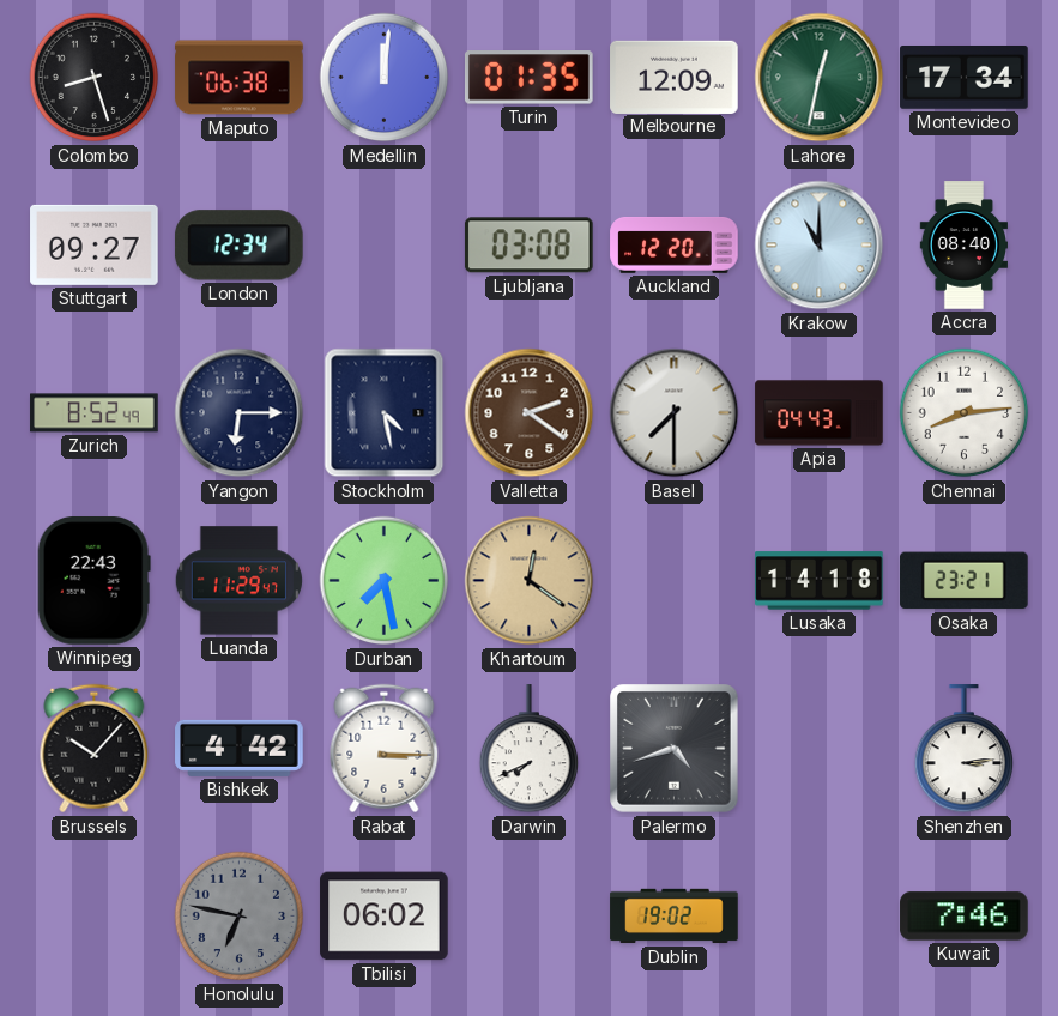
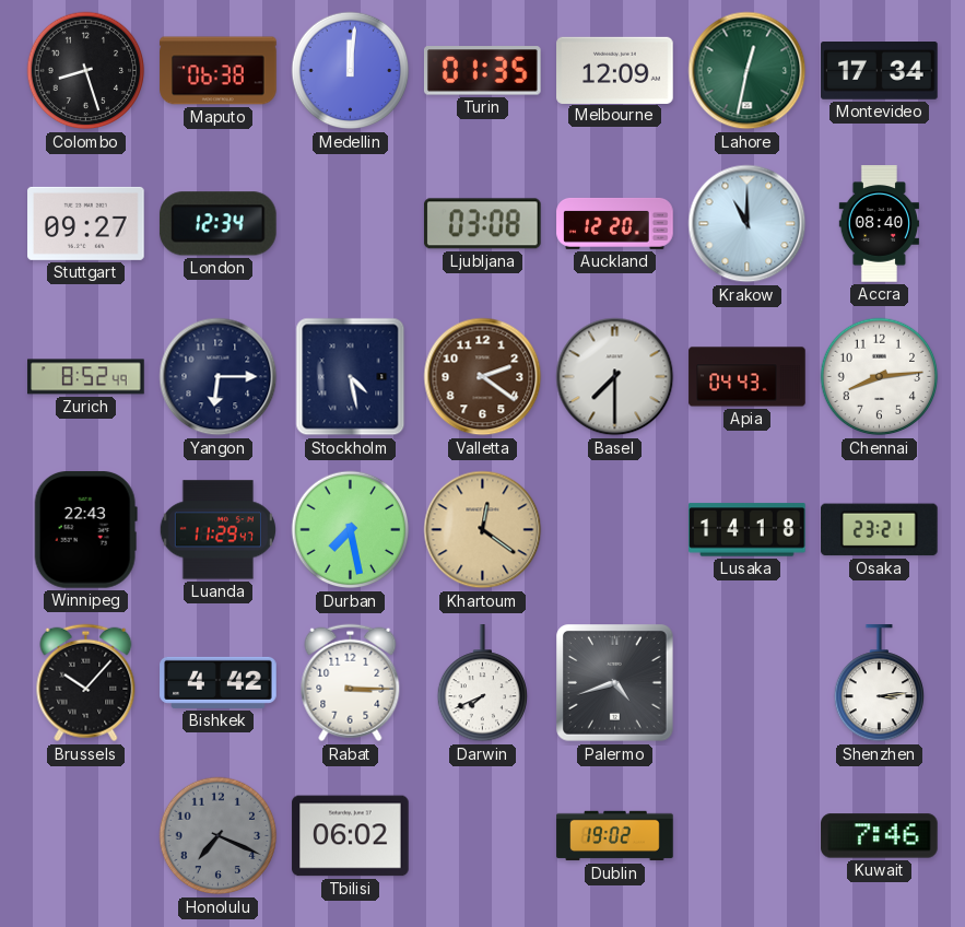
Honolulu: 6:47 -> 7:19 (219, 836)
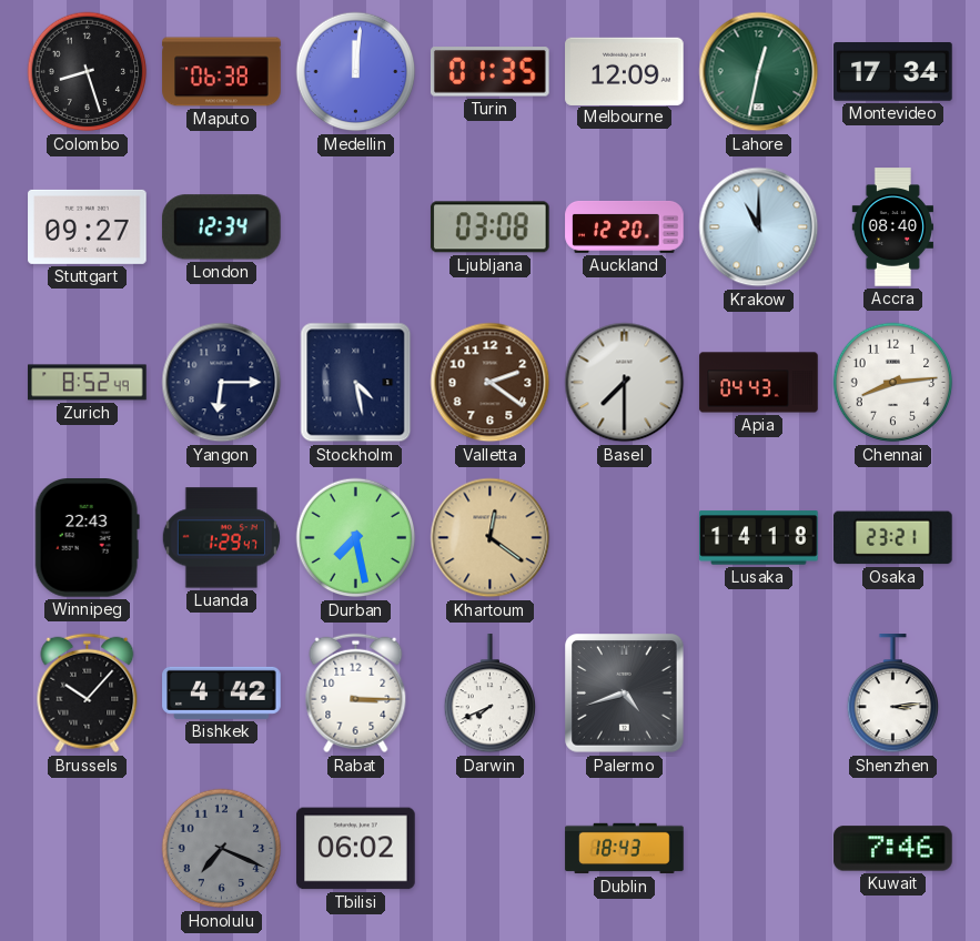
Luanda: 11:29 -> 1:29 (221, 538)
Dublin: 19:02 -> 18:43 (625, 849)
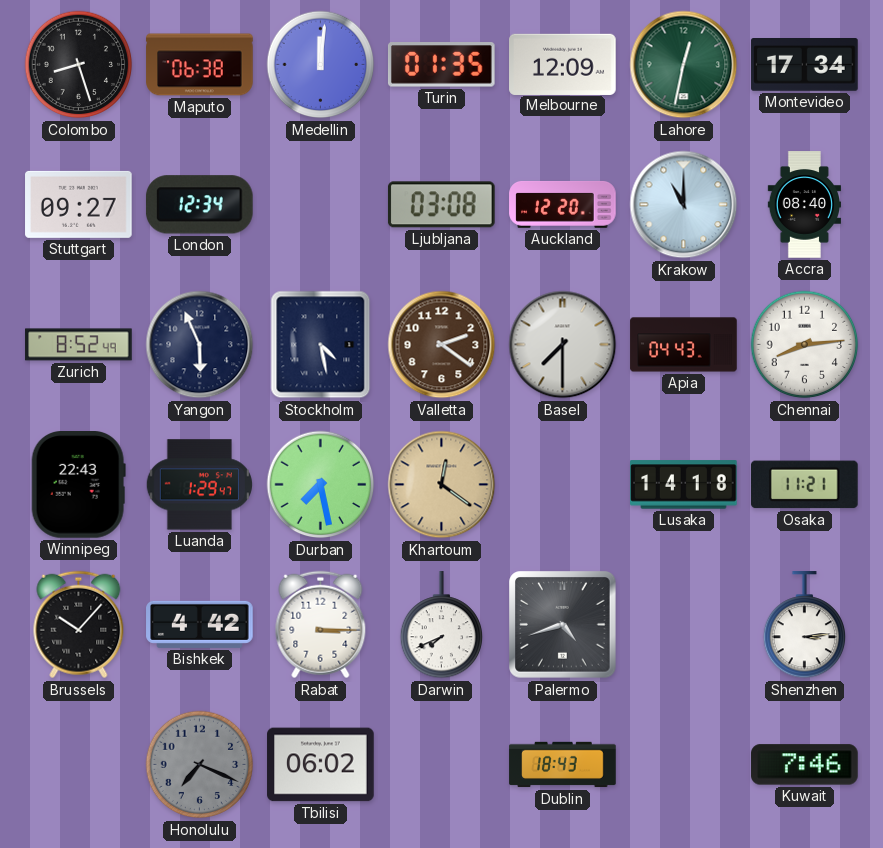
Yangon: 6:15 -> 5:56 (200, 345)
Osaka: 23:21 -> 11:21 (805, 485)
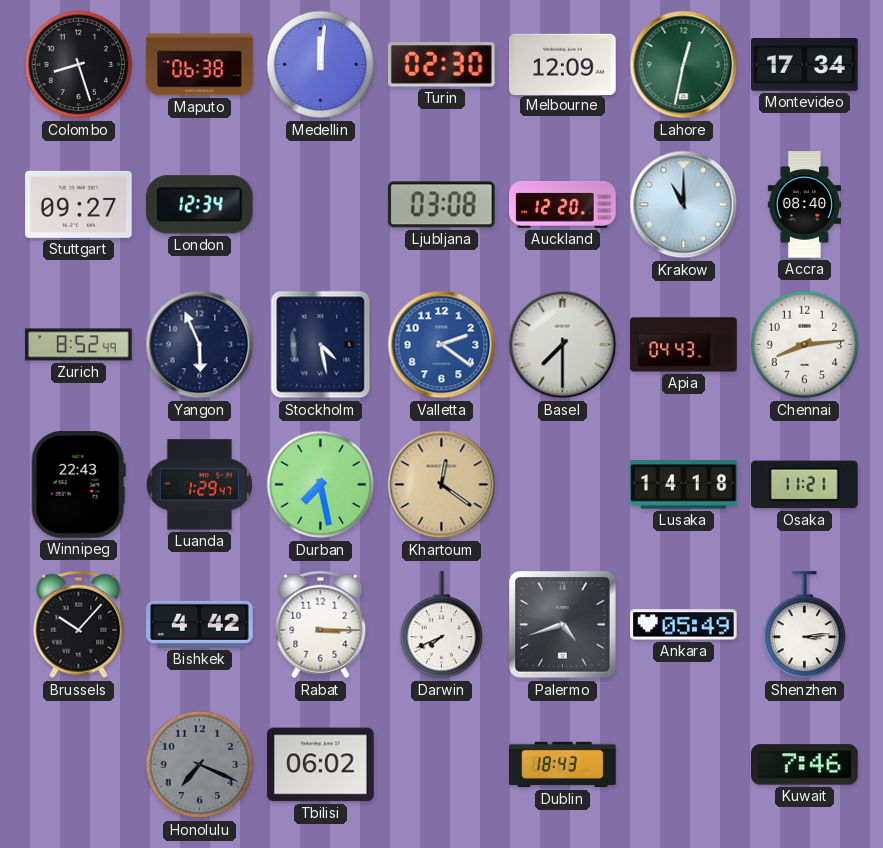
Turin: 01:35 -> 02:30 (441, 65)
Valletta dial: brown -> blue (442, 345)
Ankara: none -> 05:49 (684, 625)
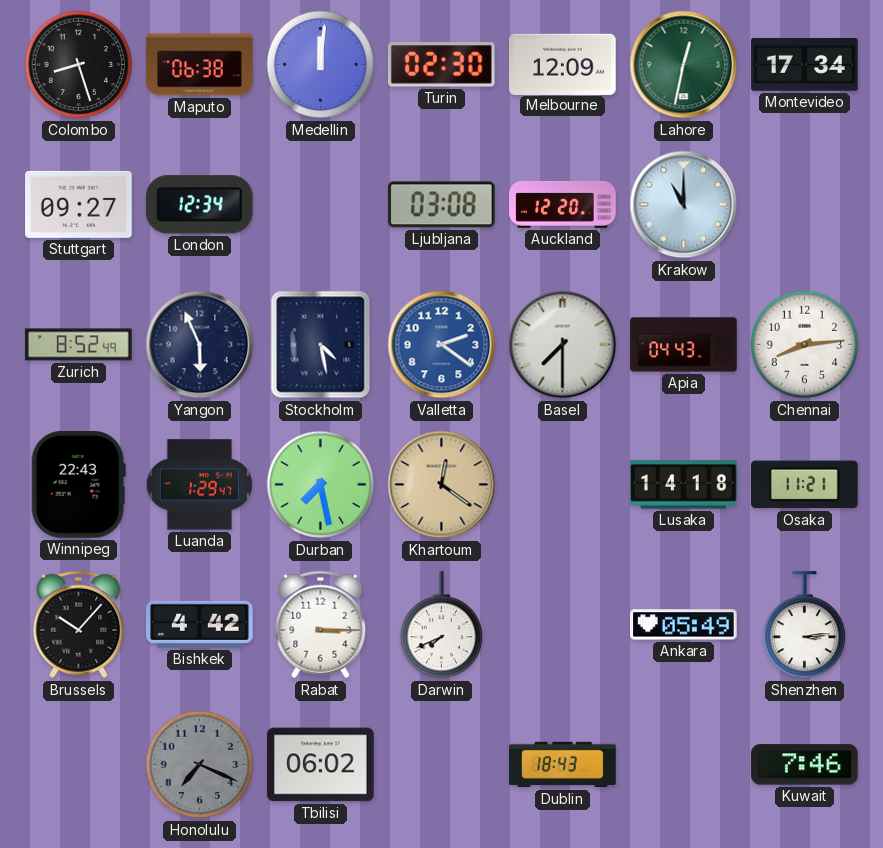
Accra: 08:40 -> none (804, 205)
Palermo: 4:42 -> none (563, 625)
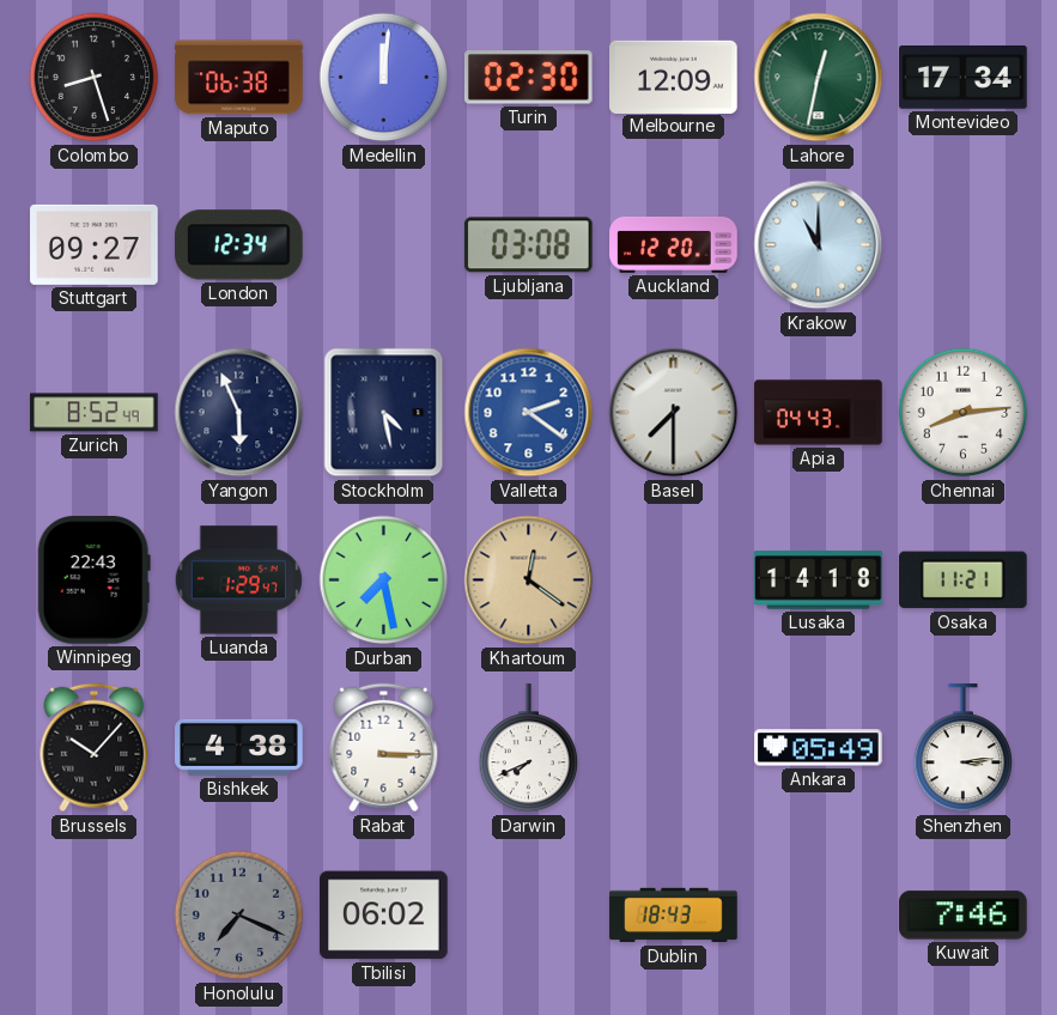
Bishkek: 4:42 -> 4:38 (239, 747)
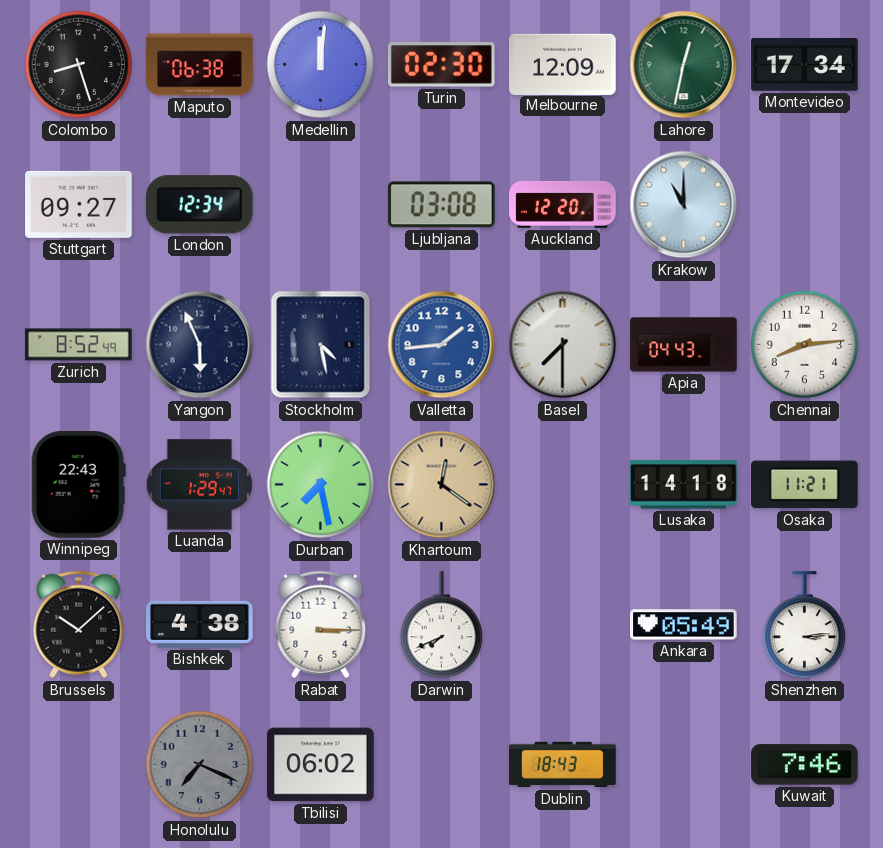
Valletta: 2:21 -> 1:44 (442, 345)
Brussels: 10:07 -> 10:08 (79, 625)
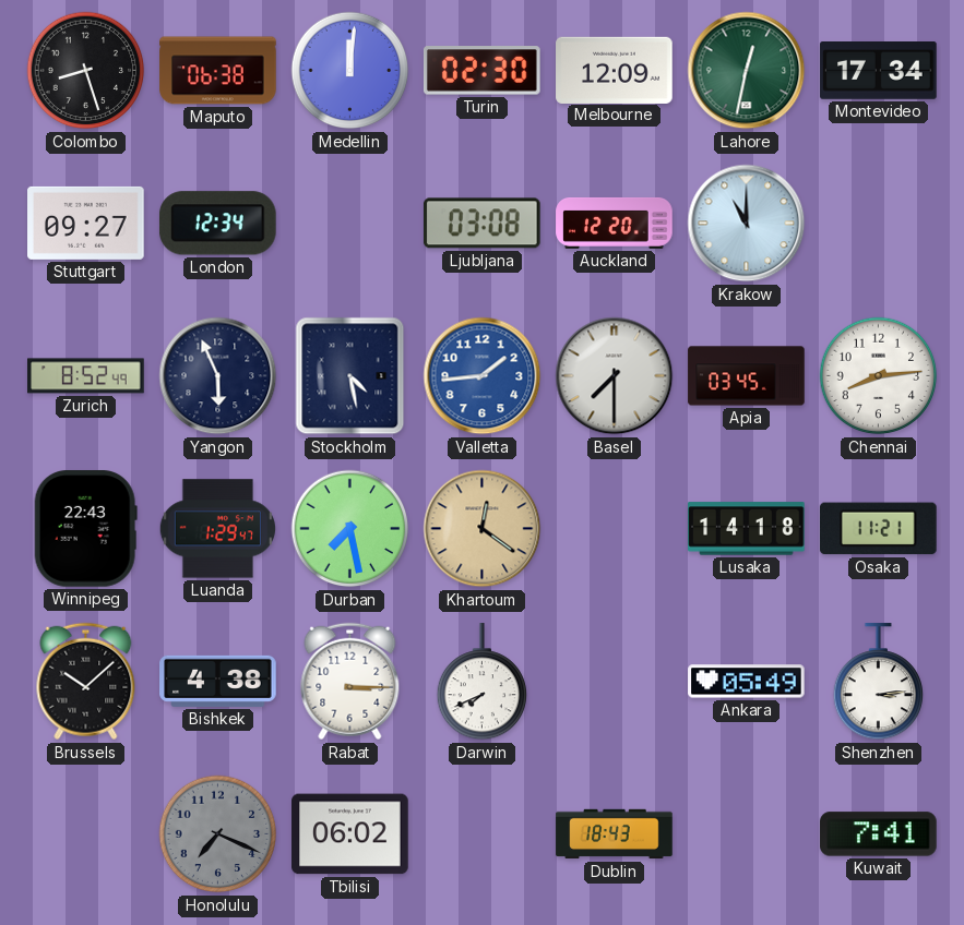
Apia: 04:43 -> 03:45 (747, 376)
Kuwait: 7:46 -> 7:41 (879, 834)
